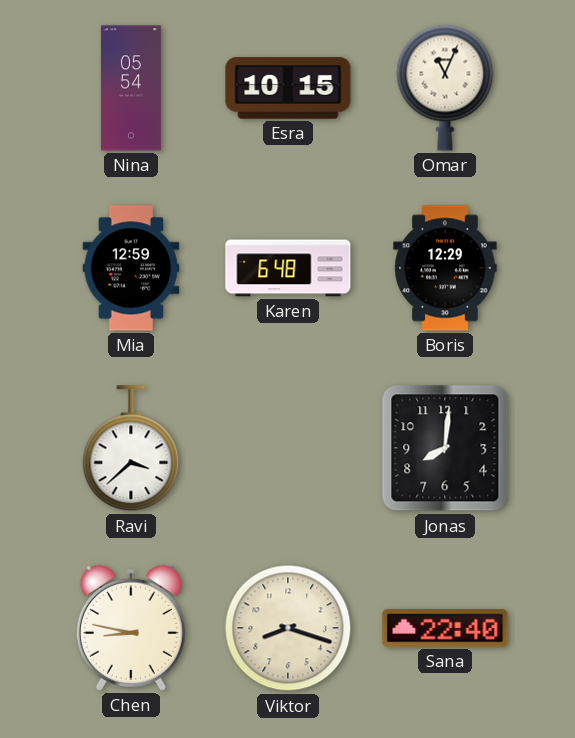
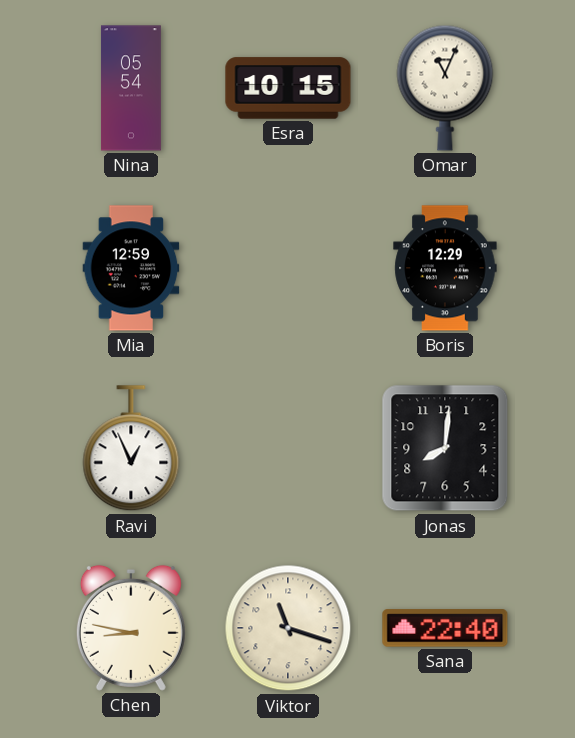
Karen: 6:48 -> none (288, 268)
Ravi: 3:38 -> 12:56 (131, 449)
Viktor: 8:18 -> 11:18 (288, 628)
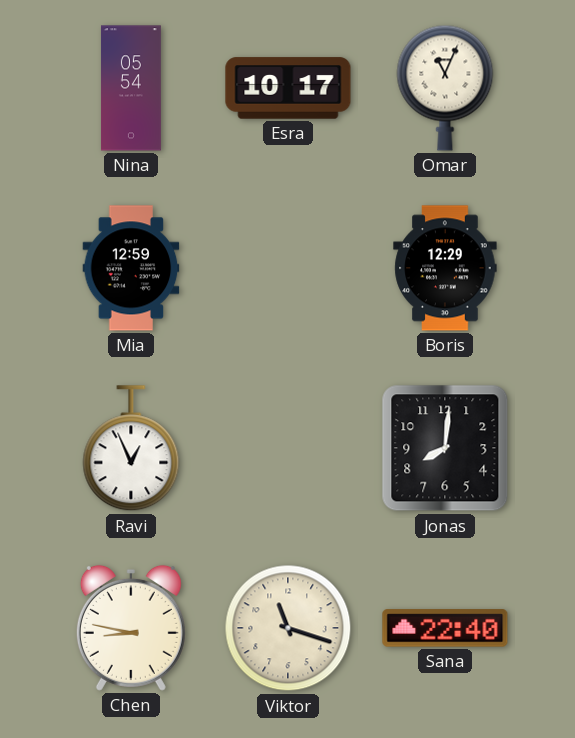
Esra: 10:15 -> 10:17 (288, 88)
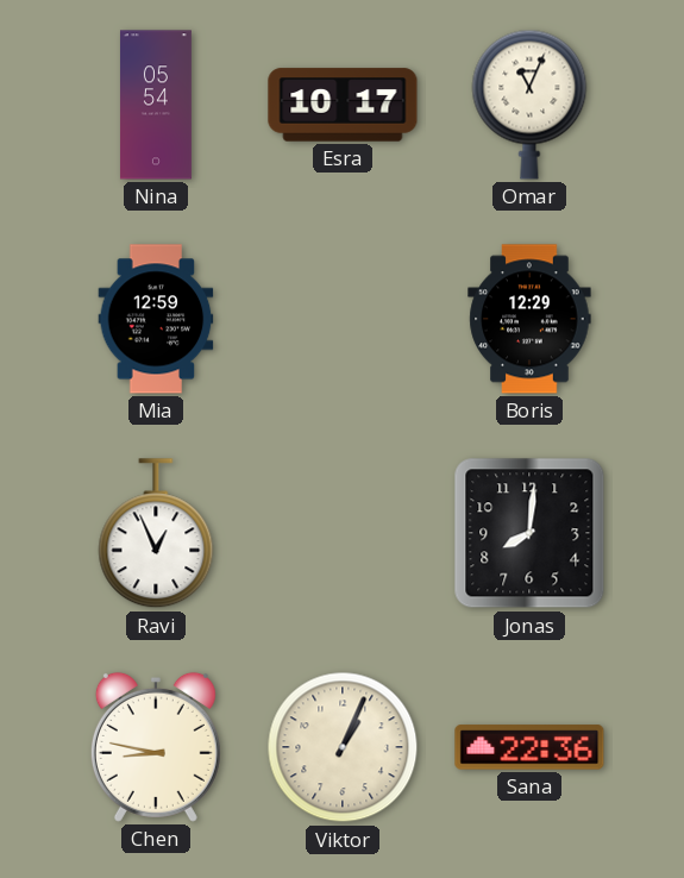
Viktor: 11:18 -> 1:04 (343, 747)
Sana: 22:40 -> 22:36 (529, 747)
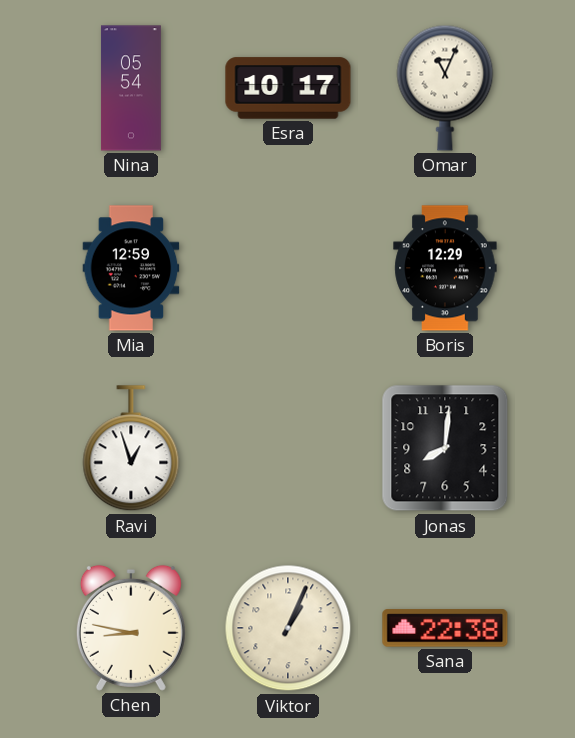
Ravi: 12:56 -> 12:57 (131, 449)
Sana: 22:36 -> 22:38 (445, 628)
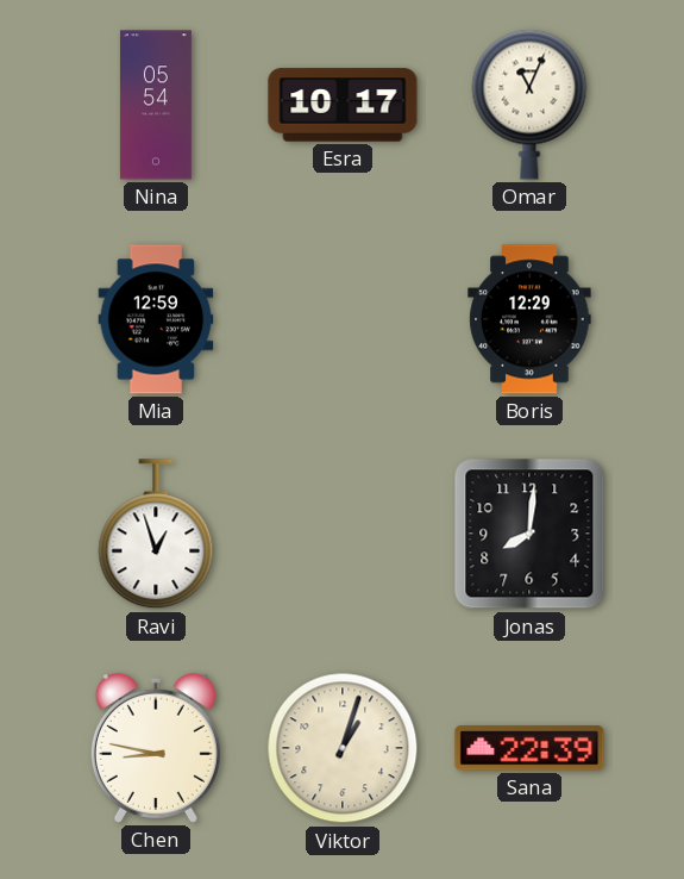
Viktor: 1:04 -> 1:03 (343, 748)
Sana: 22:38 -> 22:39 (529, 748)
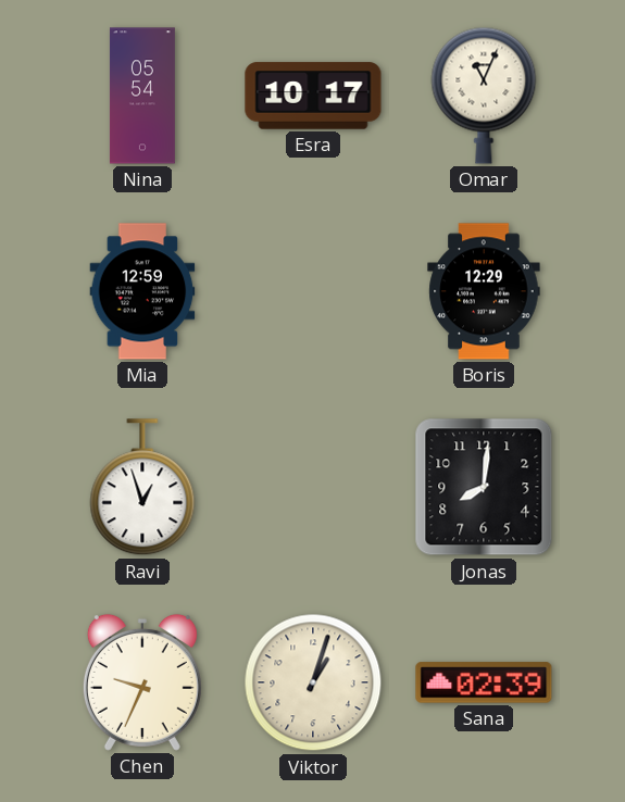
Chen: 8:47 -> 9:34 (142, 682)
Sana: 22:39 -> 02:39 (484, 682)
